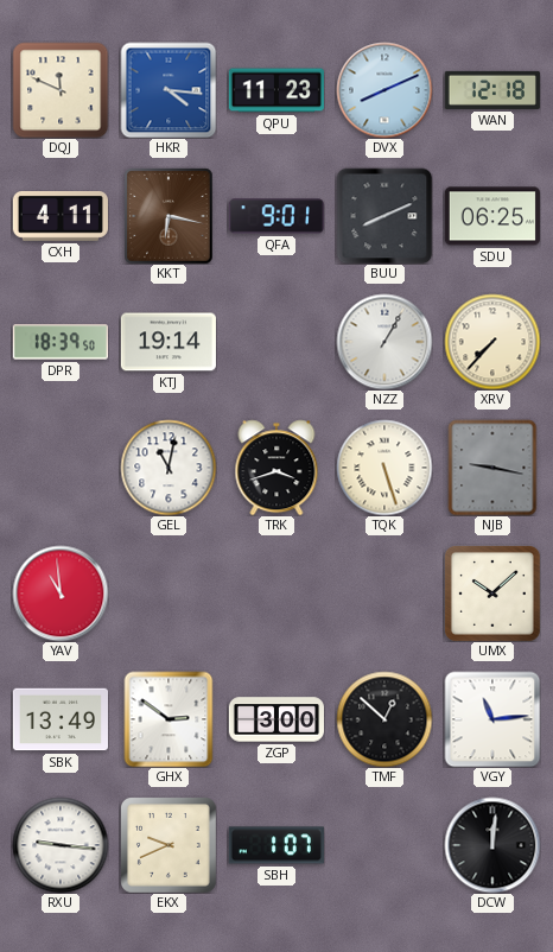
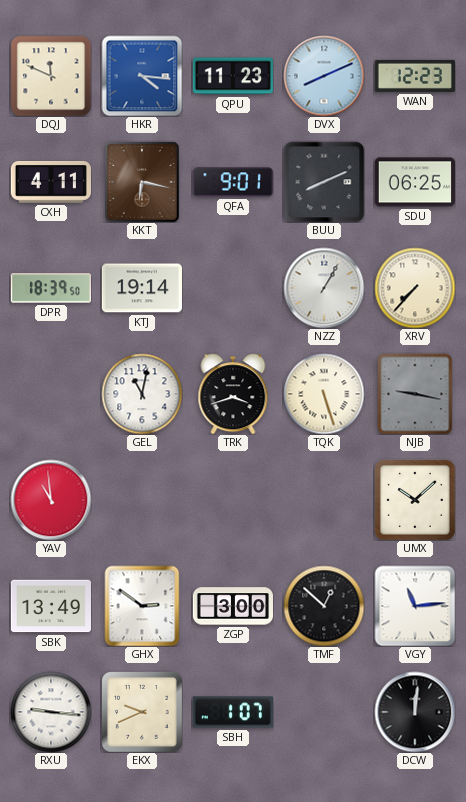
WAN: 12:18 -> 12:23 (415, 76)
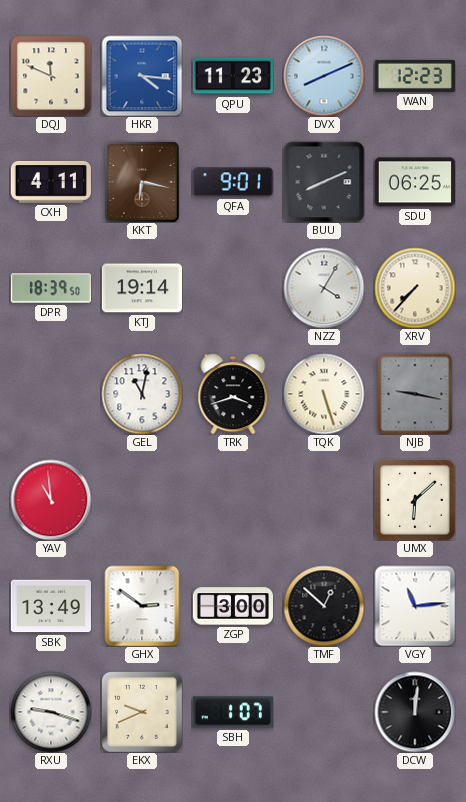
NZZ: 1:05 -> 4:05 (324, 288)
UMX: 10:08 -> 6:08 (415, 500)
RXU: 9:16 -> 9:18 (51, 712)
